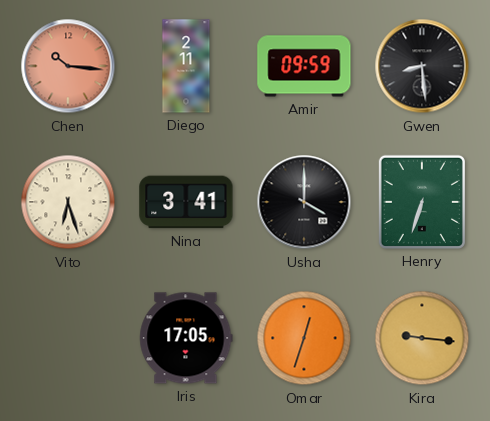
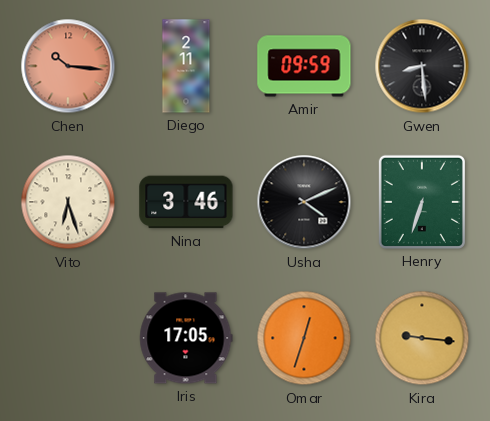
Nina: 3:41 -> 3:46 (186, 202)
Usha: 4:00 -> 4:11 (304, 202)
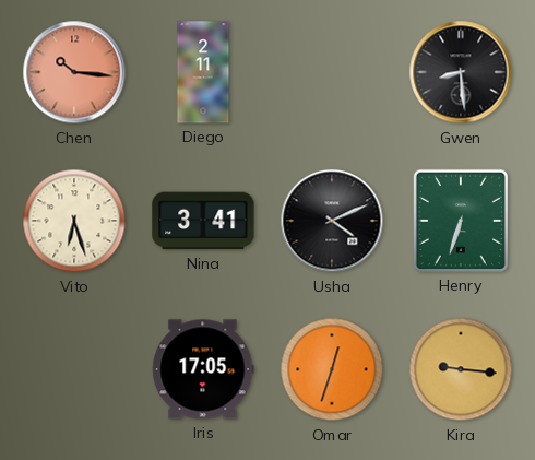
Amir: 09:59 -> none (304, 66)
Nina: 3:46 -> 3:41 (203, 221)
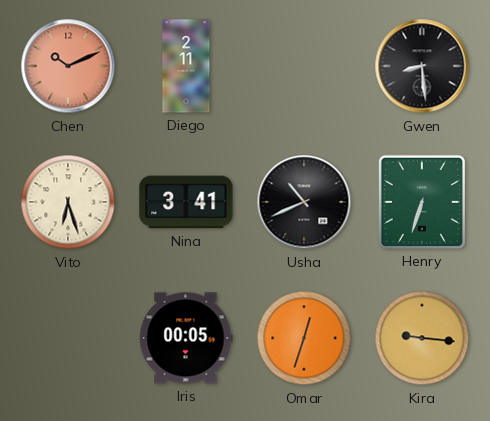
Chen: 10:16 -> 10:11 (68, 66)
Usha: 4:11 -> 10:41 (304, 202)
Iris: 17:05 -> 00:05 (186, 338)
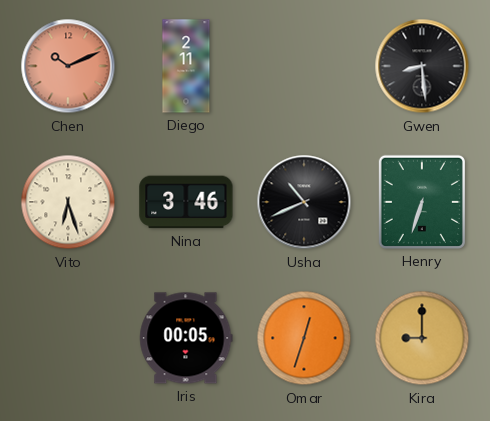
Nina: 3:41 -> 3:46 (186, 202)
Kira: 9:16 -> 9:00 (422, 338)
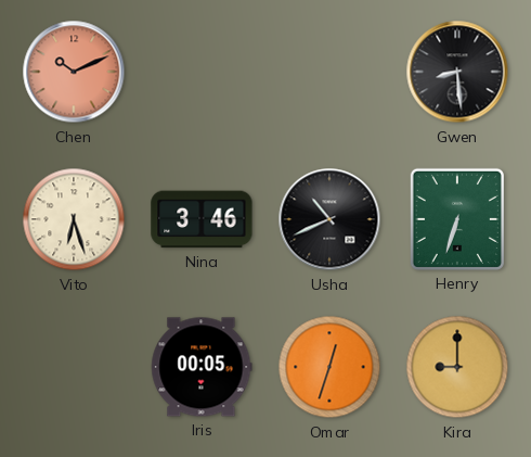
Diego: 2:11 -> none (186, 66)
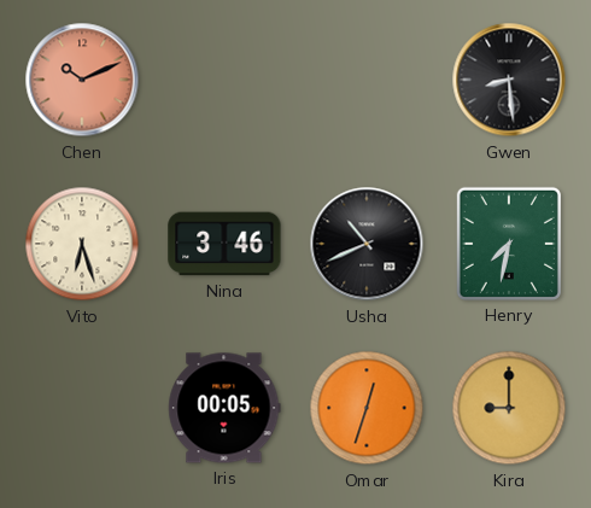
Henry: 6:33 -> 7:32 (509, 244)
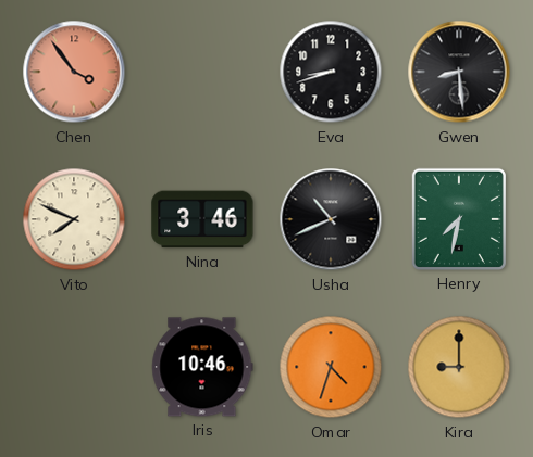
Chen: 10:11 -> 3:54 (74, 72)
Eva: none -> 8:42 (331, 72)
Vito: 6:27 -> 7:49 (74, 219)
Iris: 00:05 -> 10:46 (202, 367)
Omar: 12:33 -> 4:33 (331, 367)
